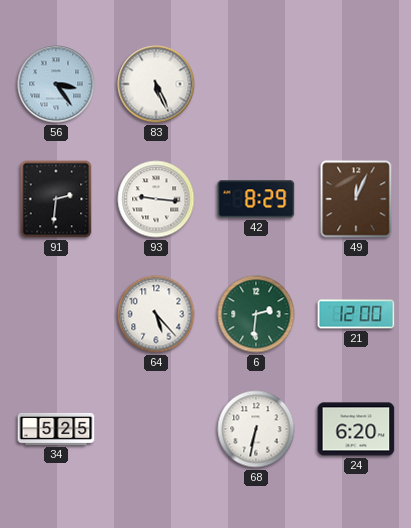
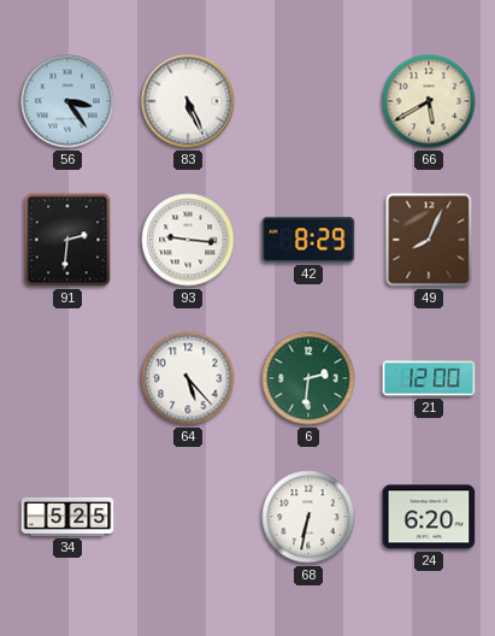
66: none -> 5:40 (429, 101)
49: 12:04 -> 8:04 (429, 240)
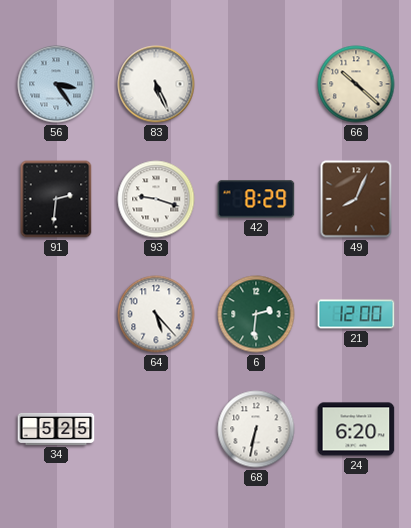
66: 5:40 -> 10:22 (356, 84)
93: 9:16 -> 9:18 (156, 199)
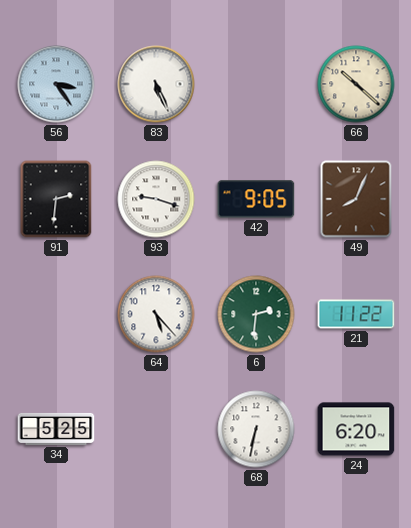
42: 8:29 -> 9:05 (256, 199)
21: 12:00 -> 11:22 (356, 314)
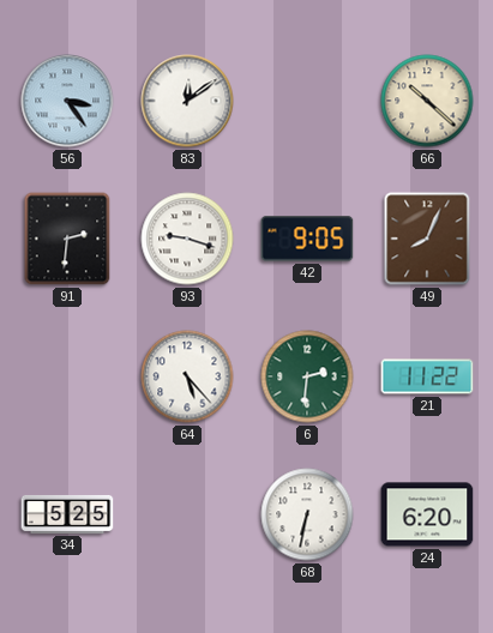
83: 5:26 -> 12:09 (187, 101)
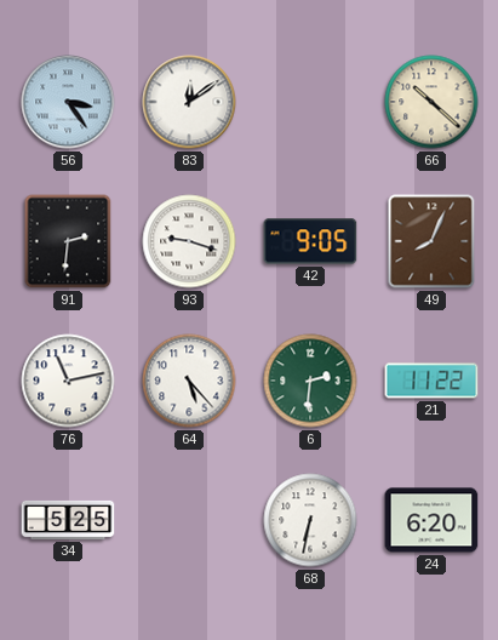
76: none -> 11:13 (68, 381)
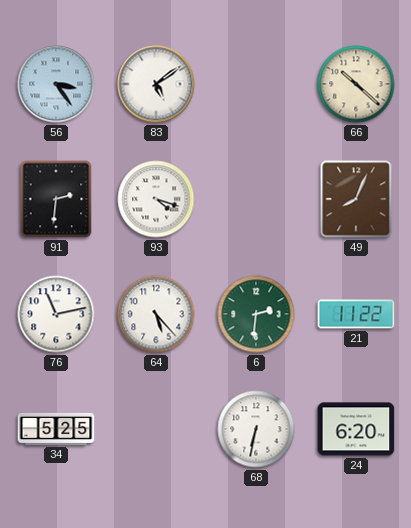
83: 12:09 -> 5:09 (156, 84)
93: 9:18 -> 4:18 (156, 199)
42: 9:05 -> none (310, 241)
